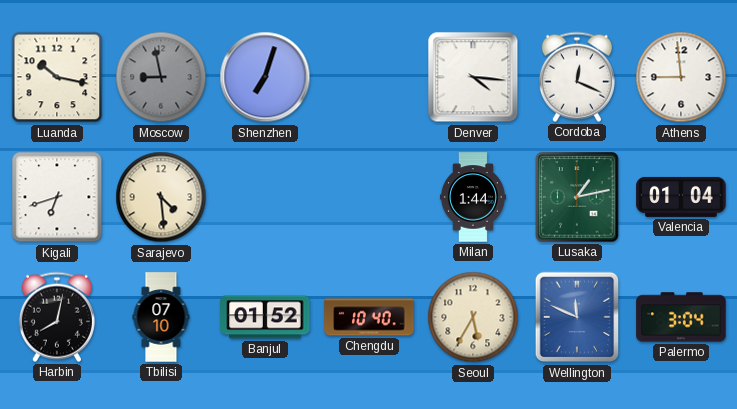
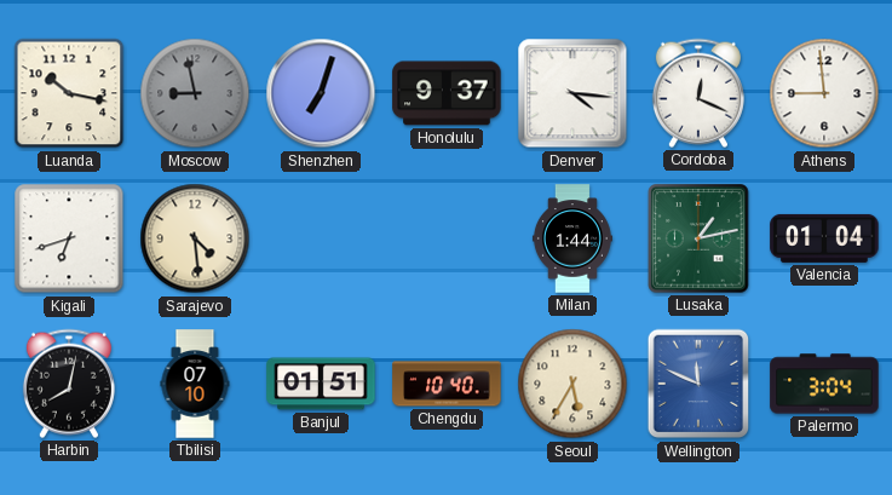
Honolulu: none -> 9:37 (447, 93)
Banjul: 01:52 -> 01:51 (321, 384)
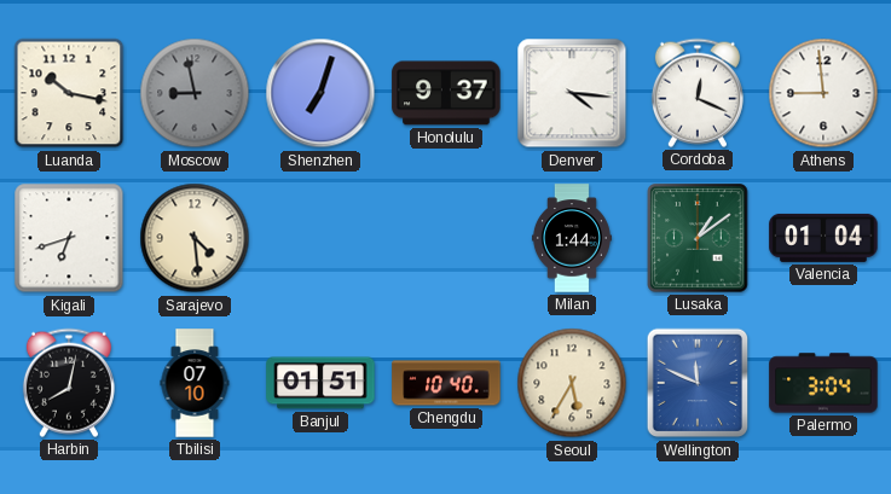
Lusaka: 1:13 -> 1:09 (698, 238)
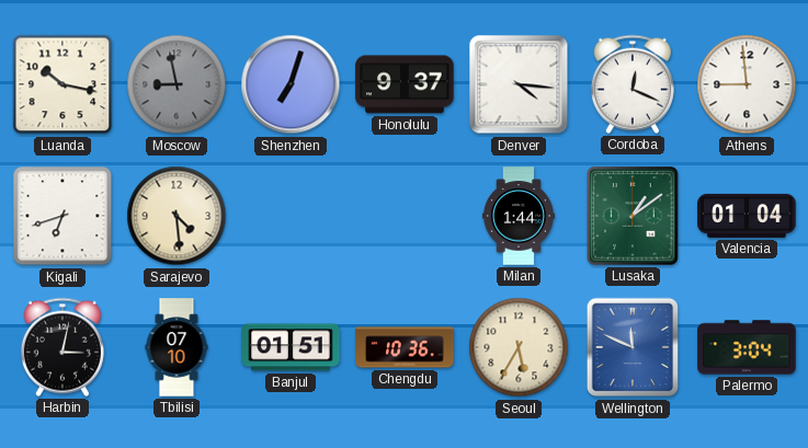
Harbin: 8:02 -> 3:02 (62, 347)
Chengdu: 10:40 -> 10:36 (405, 347)
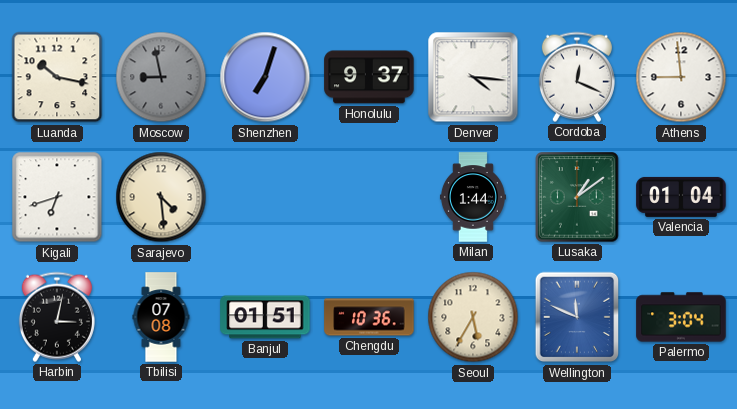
Tbilisi: 07:10 -> 07:08 (161, 317)
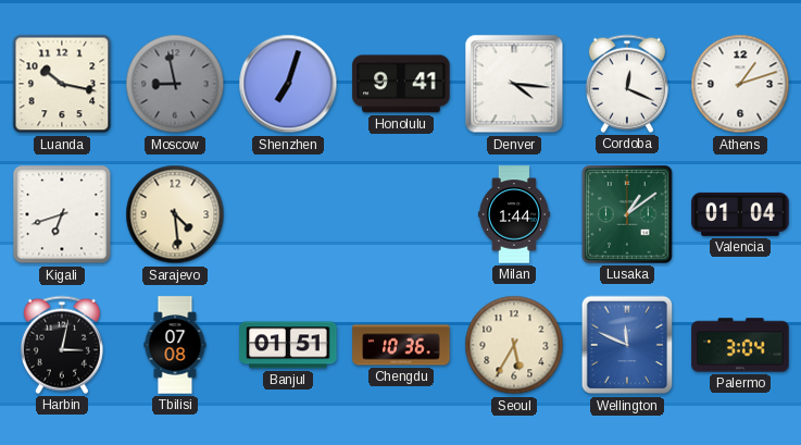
Honolulu: 9:37 -> 9:41 (401, 84)
Athens: 8:59 -> 1:12 (740, 84)
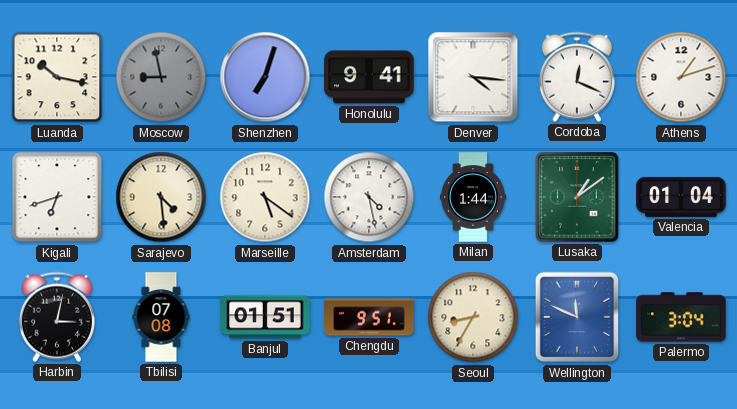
Marseille: none -> 5:21 (265, 197)
Amsterdam: none -> 4:28 (369, 197)
Chengdu: 10:36 -> 9:51 (369, 317)
Seoul: 5:35 -> 8:35 (473, 317)
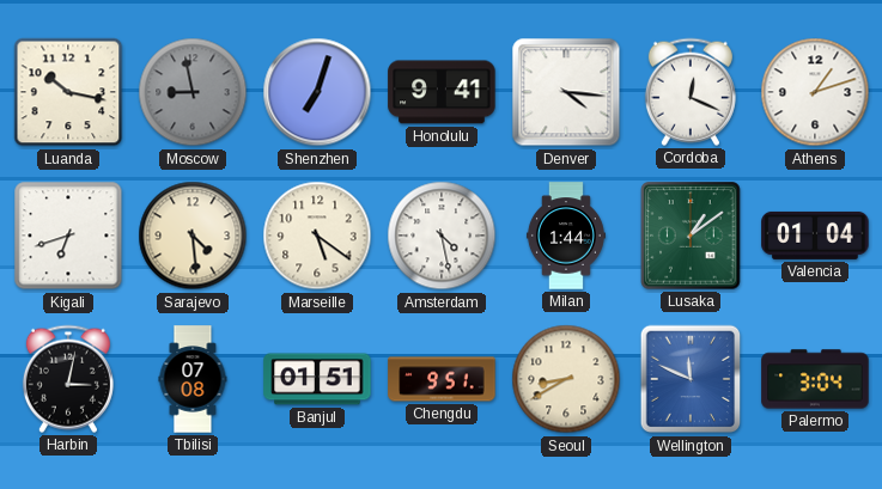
Seoul: 8:35 -> 8:40 (566, 379)
